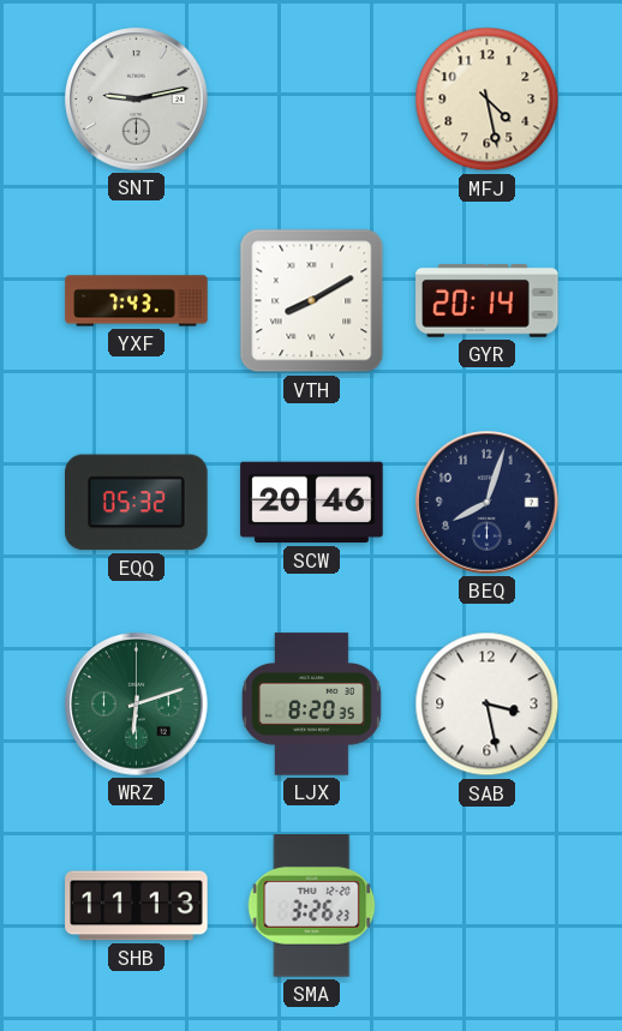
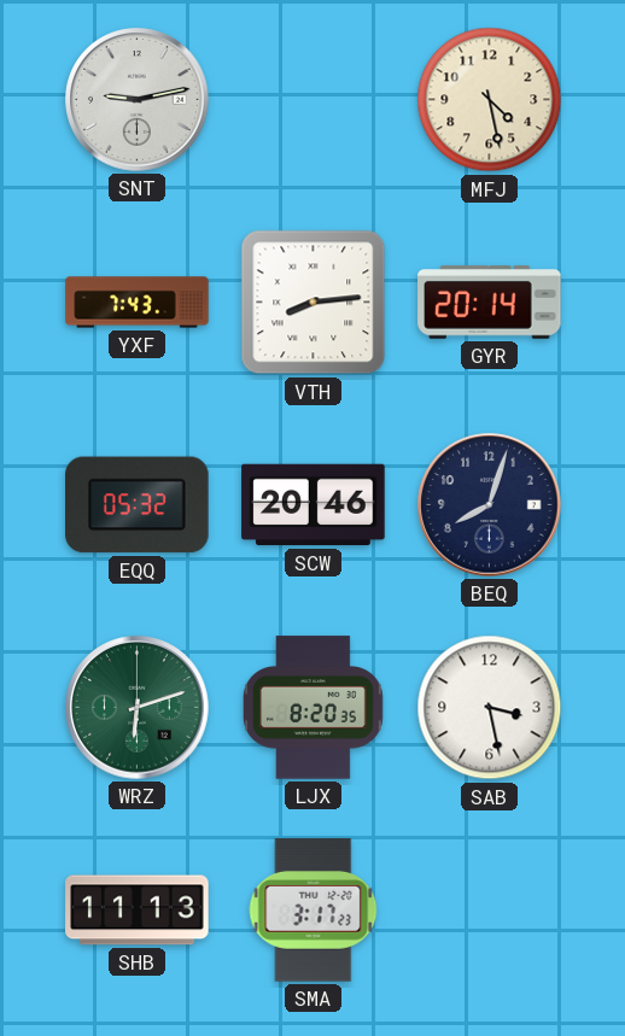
VTH: 8:10 -> 8:14 (314, 303)
SMA: 3:26 -> 3:17 (314, 911)
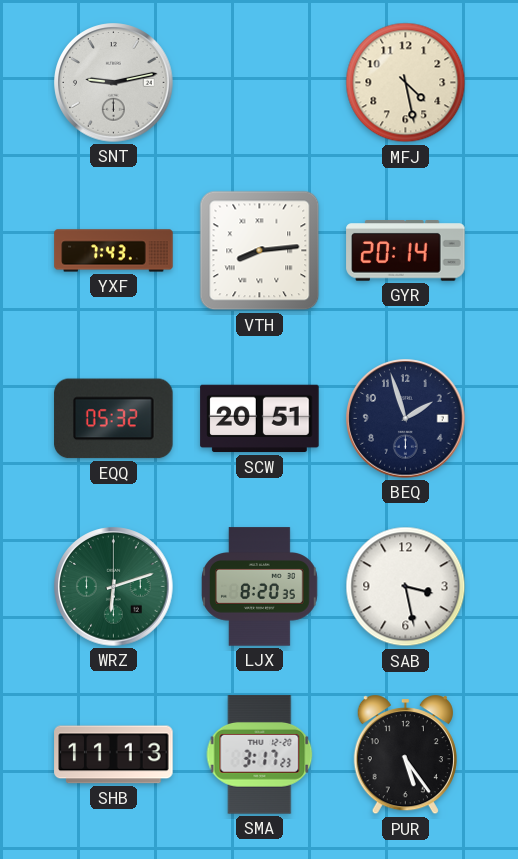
SCW: 20:46 -> 20:51 (260, 419)
BEQ: 8:03 -> 1:57 (406, 419)
PUR: none -> 5:24 (405, 755)
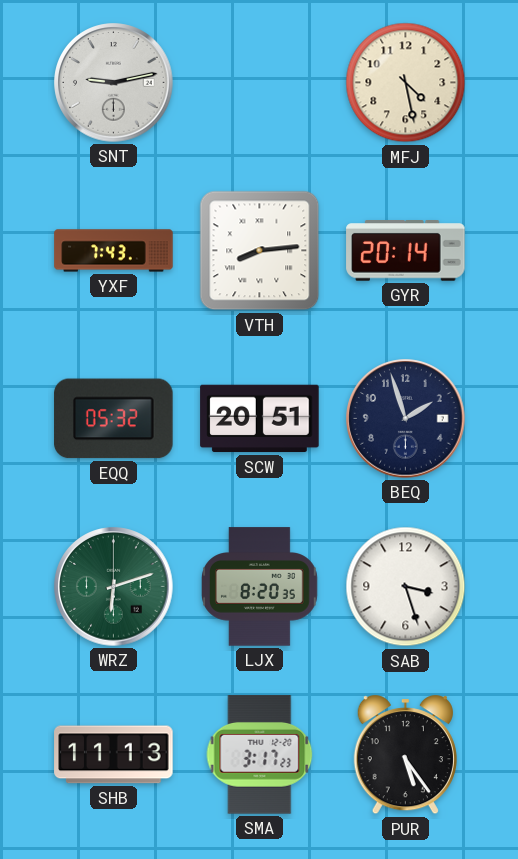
SAB: 3:28 -> 3:27 (406, 587)
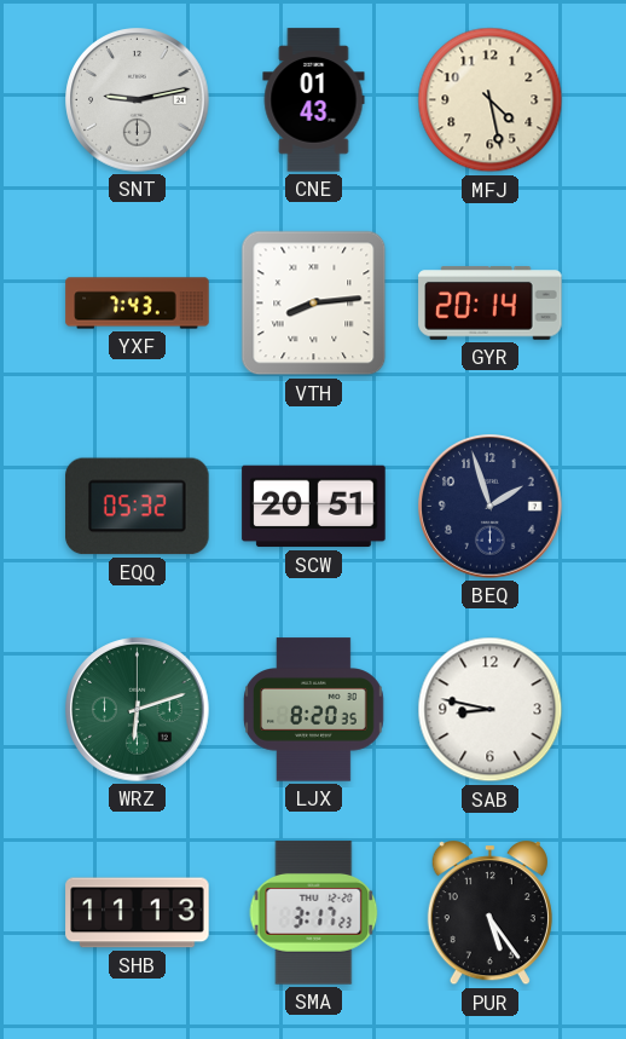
CNE: none -> 01:43 (314, 100)
SAB: 3:27 -> 8:47 (491, 710)
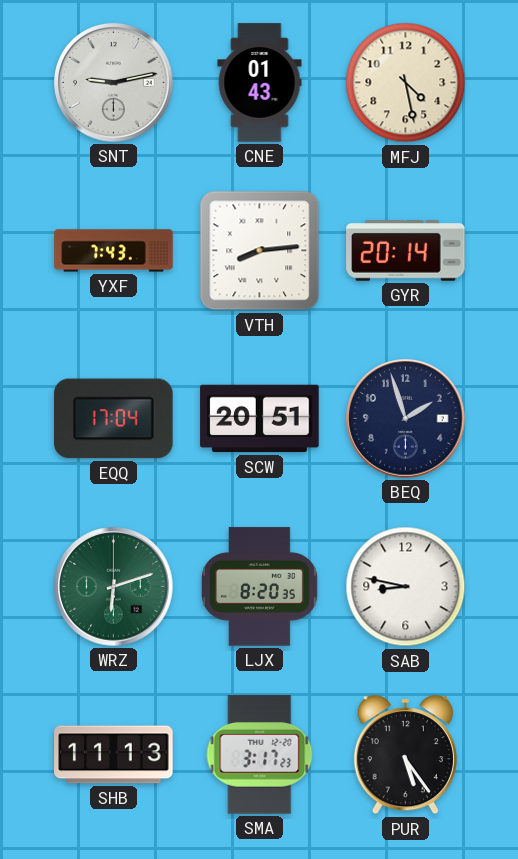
EQQ: 05:32 -> 17:04 (114, 419)
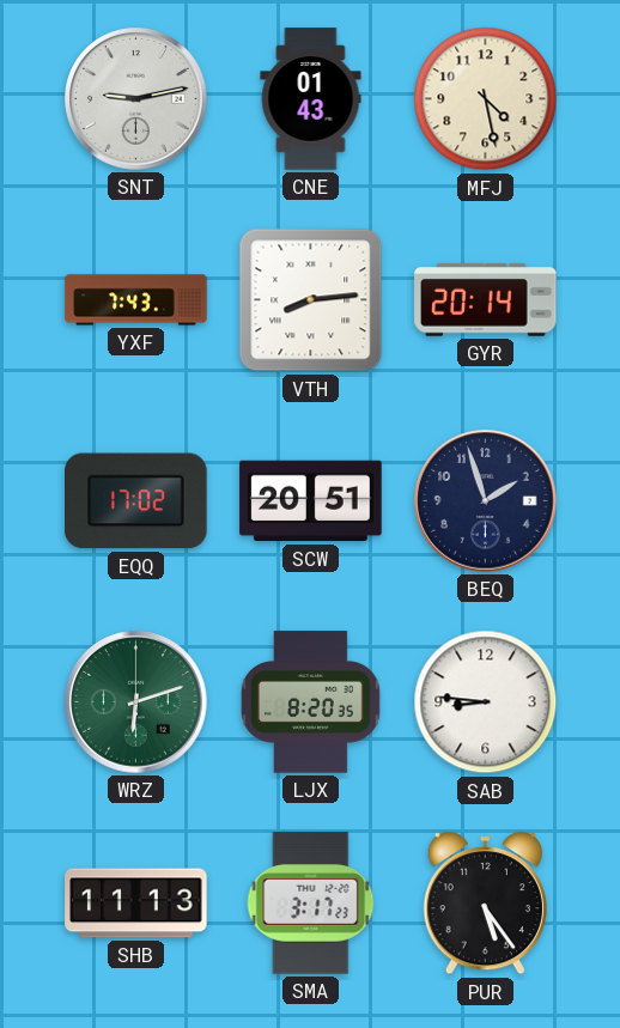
EQQ: 17:04 -> 17:02 (136, 501)
SAB: 8:47 -> 8:46 (486, 702)
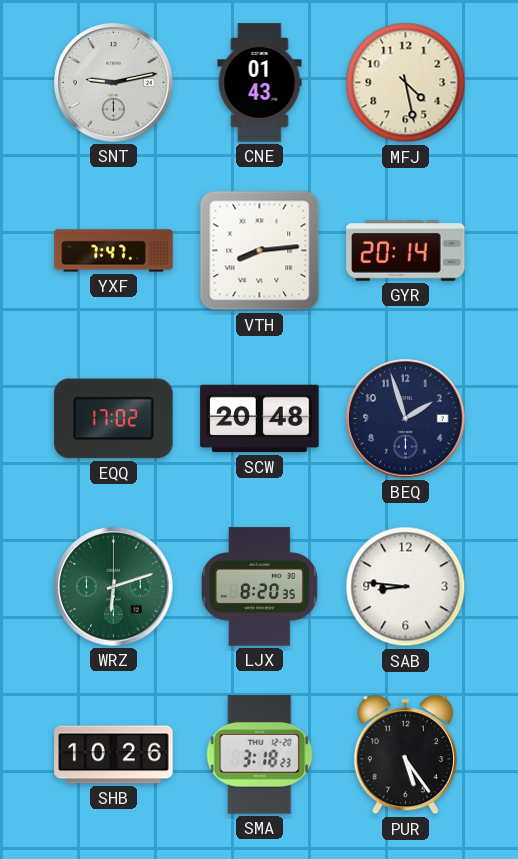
YXF: 7:43 -> 7:47 (114, 251)
SCW: 20:51 -> 20:48 (260, 419)
SHB: 11:13 -> 10:26 (114, 755)
SMA: 3:17 -> 3:18 (260, 755)
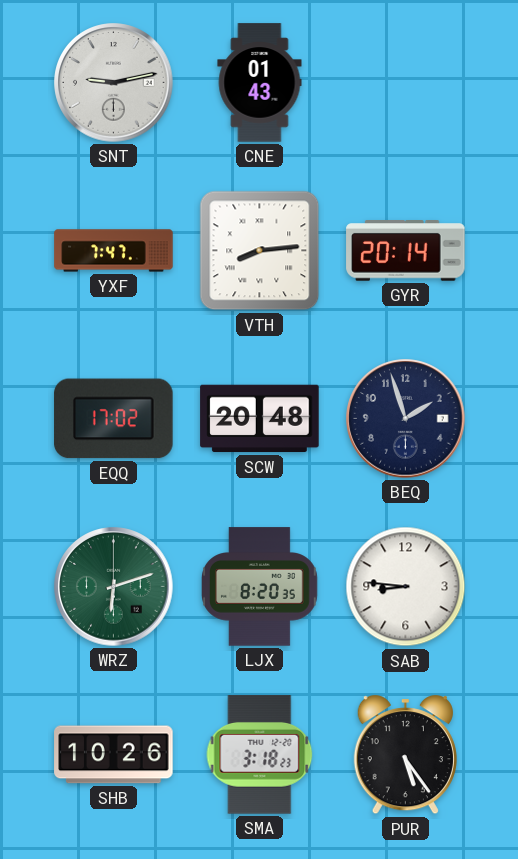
MFJ: 4:28 -> none (406, 83)
